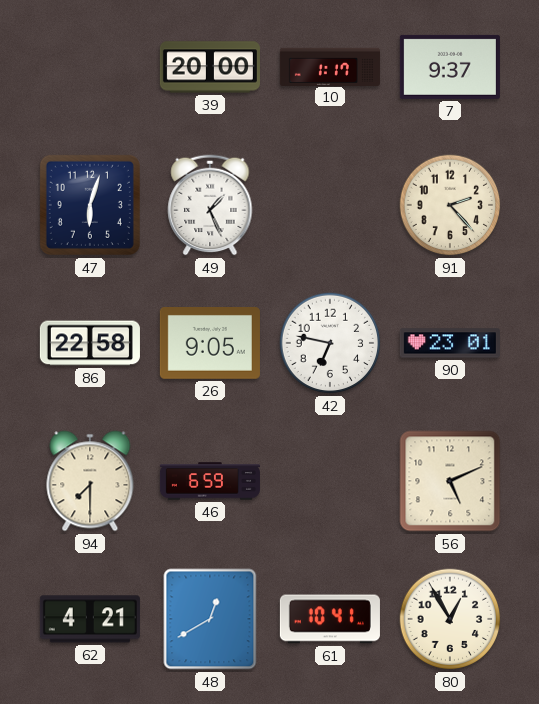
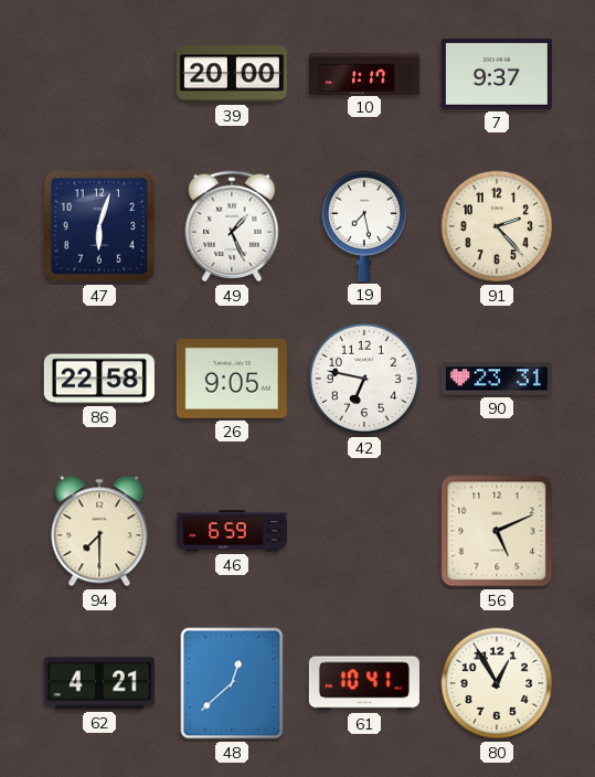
19: none -> 7:28 (364, 226)
90: 23:01 -> 23:31 (497, 379)
48: 12:40 -> 12:38 (232, 683)
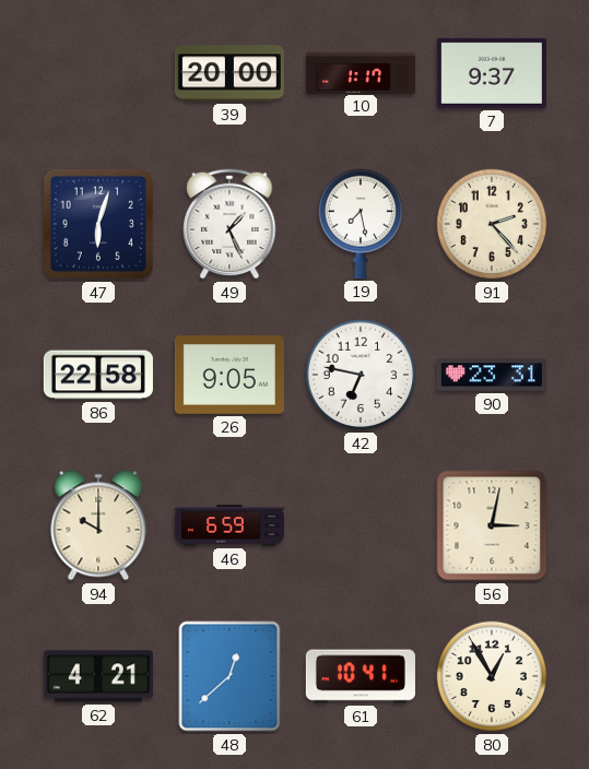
94: 7:30 -> 10:00 (98, 525)
56: 5:11 -> 3:02 (492, 525)
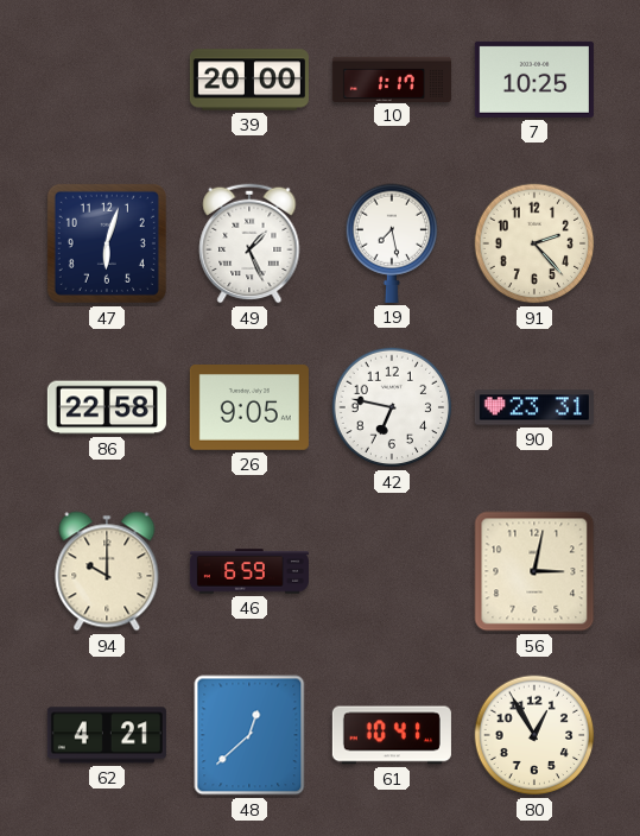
7: 9:37 -> 10:25 (534, 80)
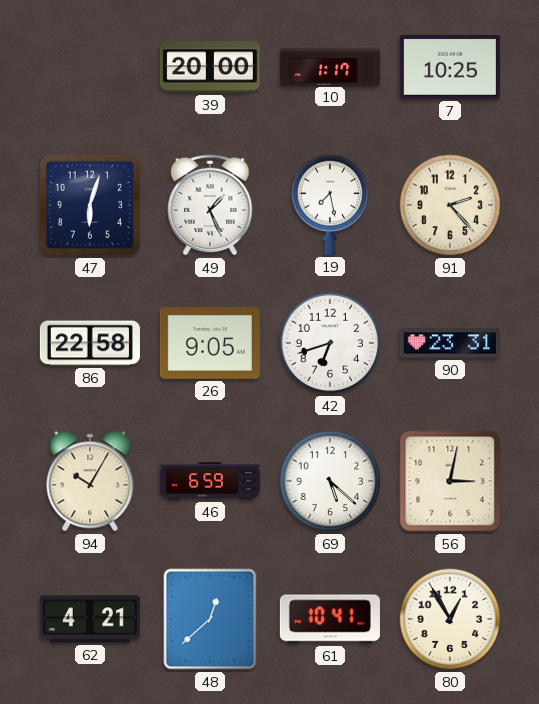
42: 6:47 -> 6:42 (330, 343)
94: 10:00 -> 10:05 (90, 481)
69: none -> 5:22 (330, 481)
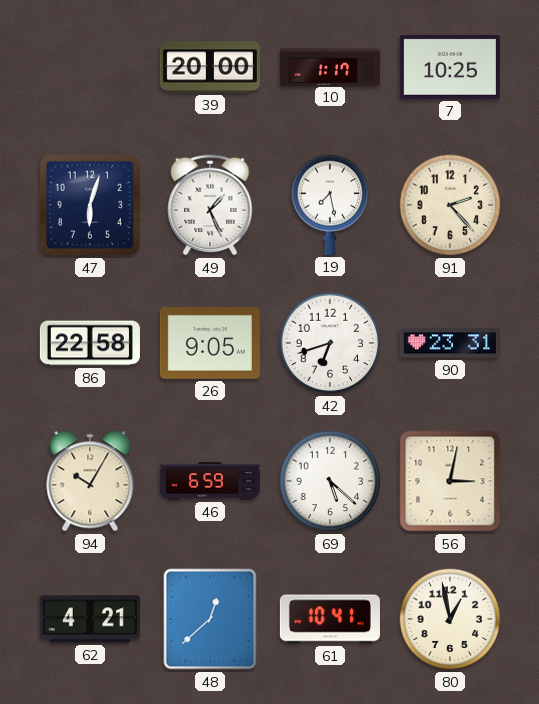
80: 12:55 -> 12:58 (450, 619)
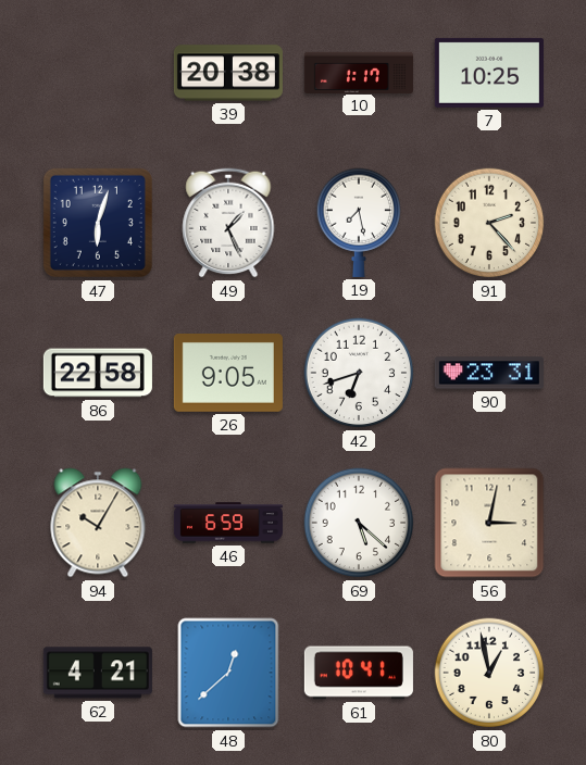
39: 20:00 -> 20:38 (228, 73)
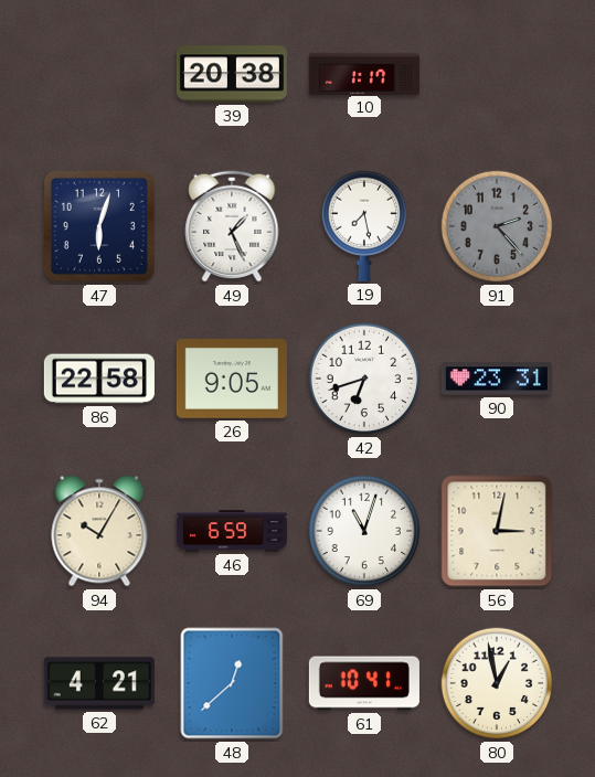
7: 10:25 -> none (489, 73)
91 dial: cream -> grey (497, 226)
69: 5:22 -> 11:03 (364, 531)
